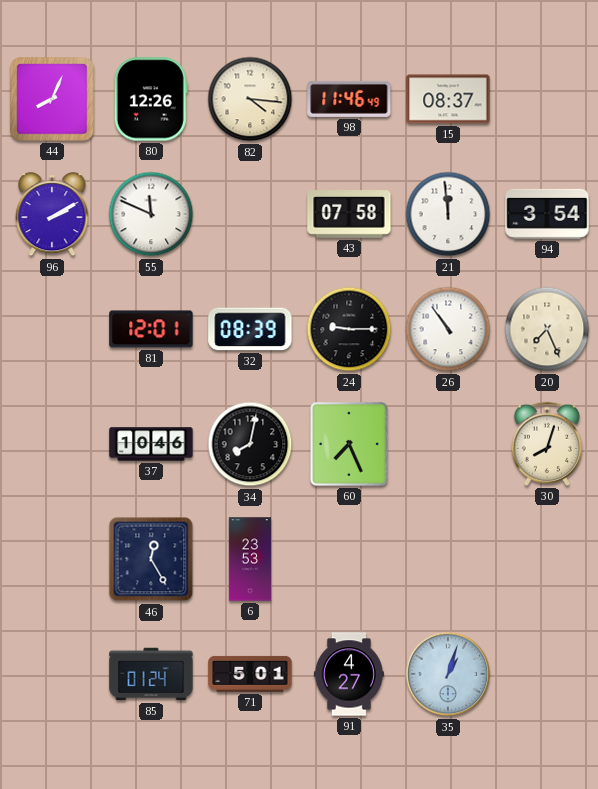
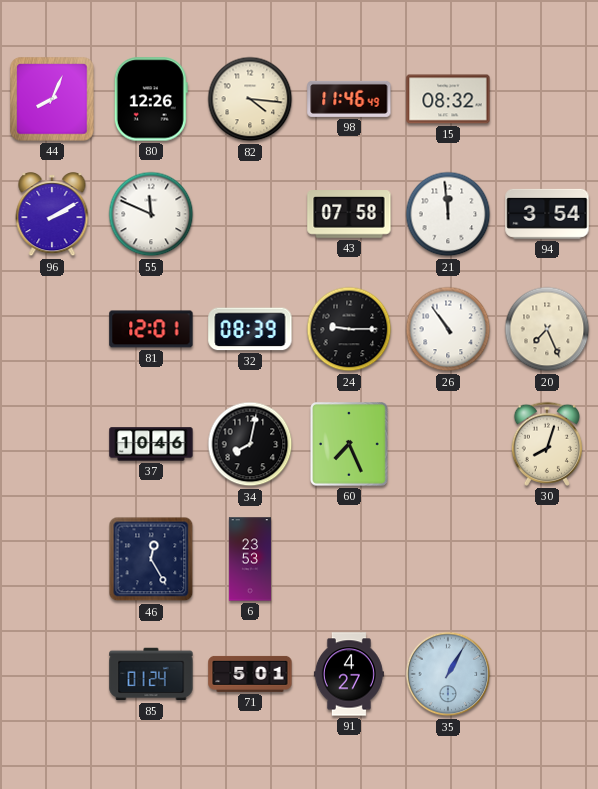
15: 08:37 -> 08:32 (448, 99)
35: 1:03 -> 1:05 (448, 674)
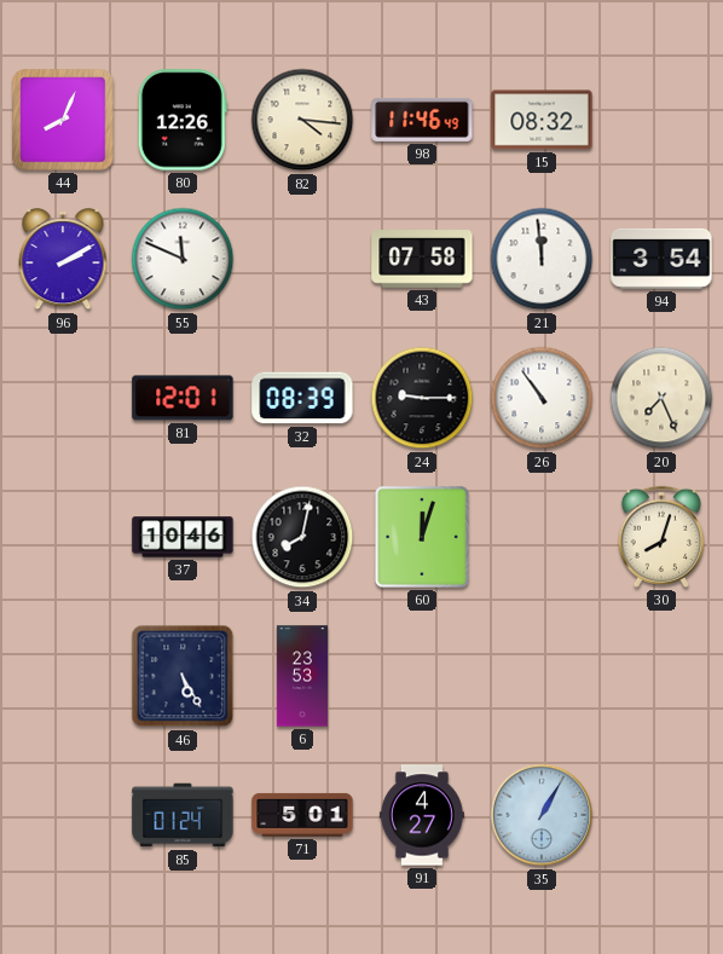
60: 7:26 -> 12:03 (423, 538)
46: 12:25 -> 5:25 (183, 676)
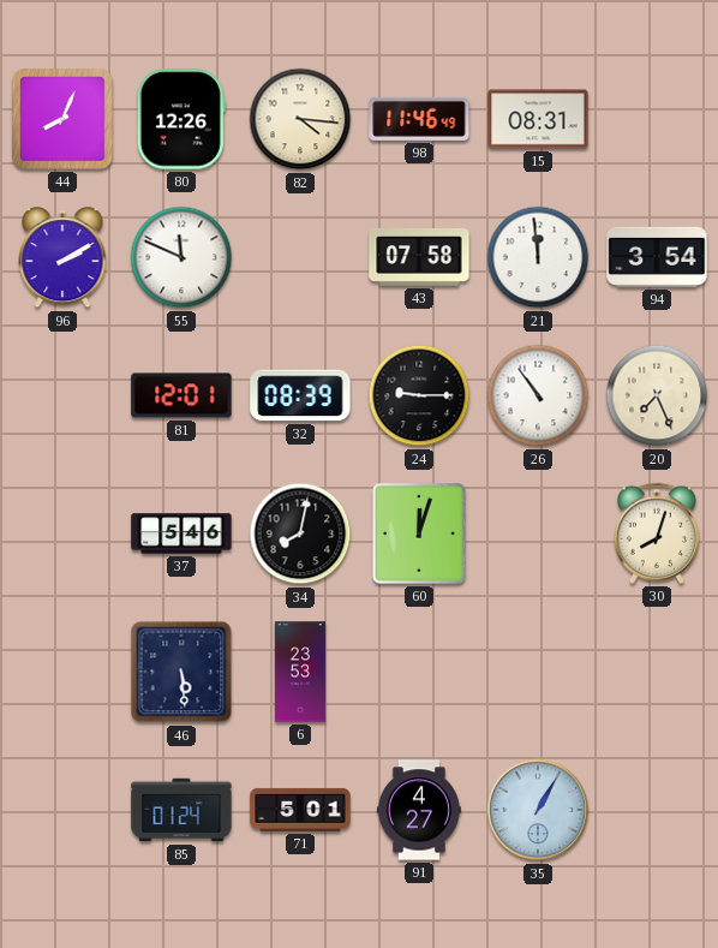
15: 08:32 -> 08:31 (538, 119)
37: 10:46 -> 5:46 (181, 533)
46: 5:25 -> 5:29 (181, 672)
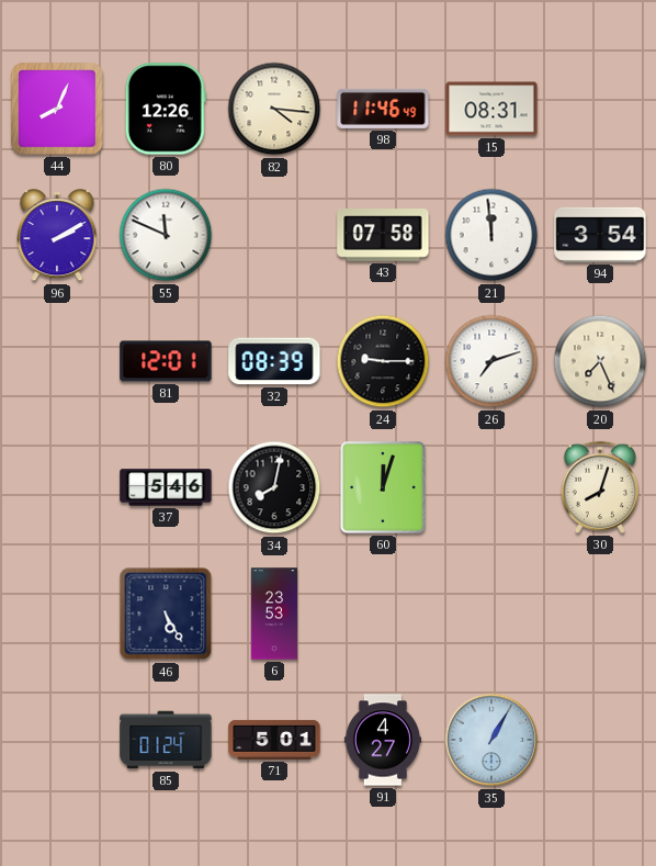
26: 10:54 -> 7:12 (491, 361)
46: 5:29 -> 5:25 (166, 614)
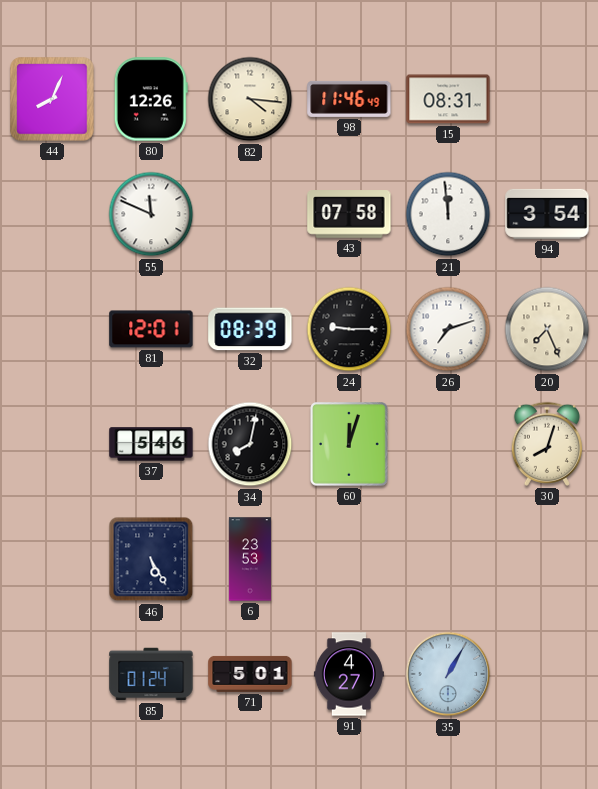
96: 2:10 -> none (57, 236)
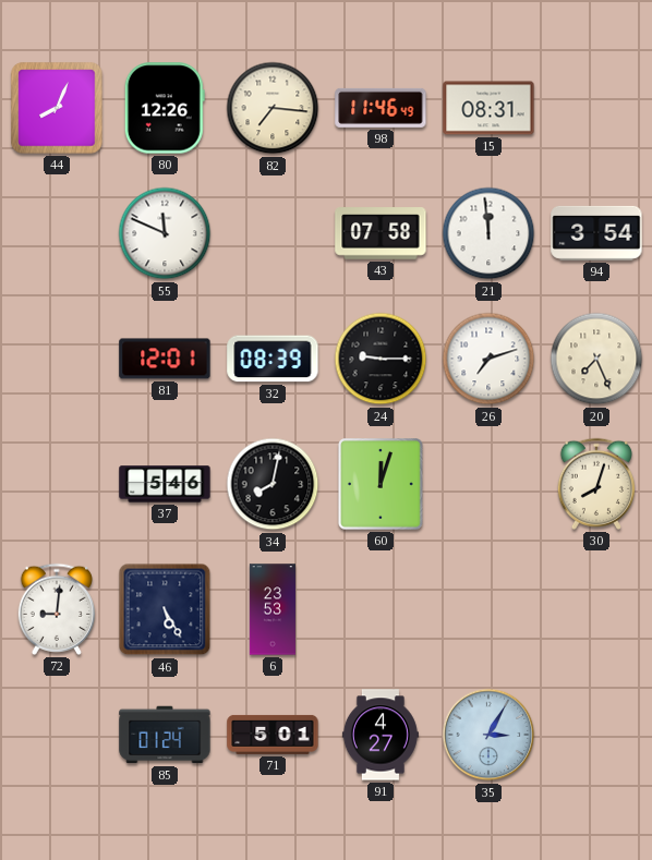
82: 4:16 -> 7:16 (273, 108)
72: none -> 9:01 (57, 609)
35: 1:05 -> 3:05 (488, 735)
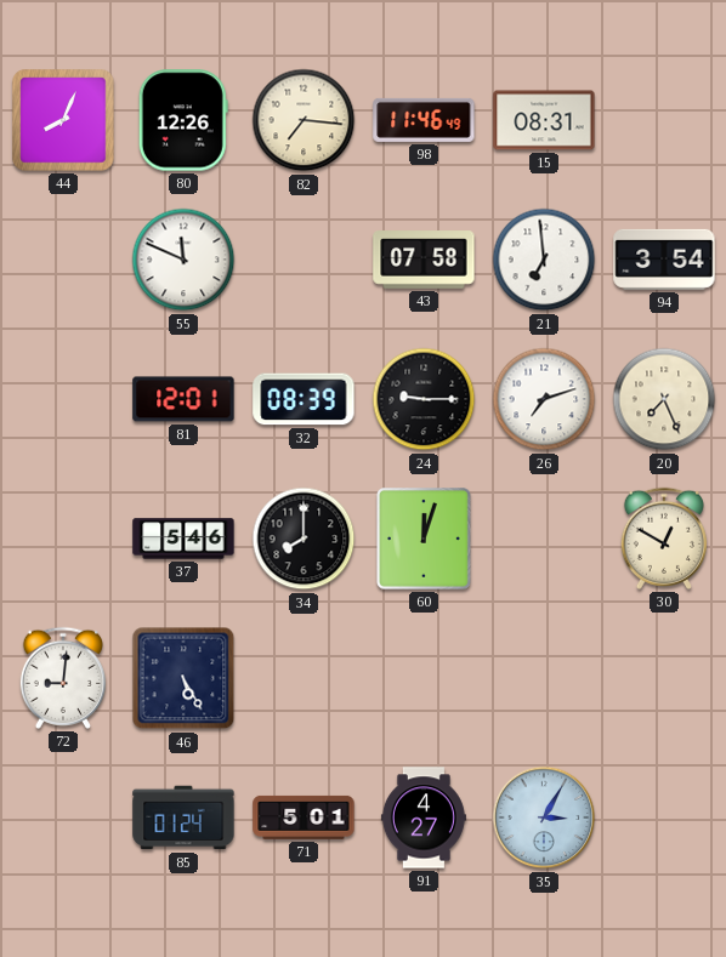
21: 11:59 -> 6:59 (544, 260)
34: 8:02 -> 8:00 (304, 539)
30: 8:03 -> 12:50 (664, 539)
6: 23:53 -> none (271, 609)
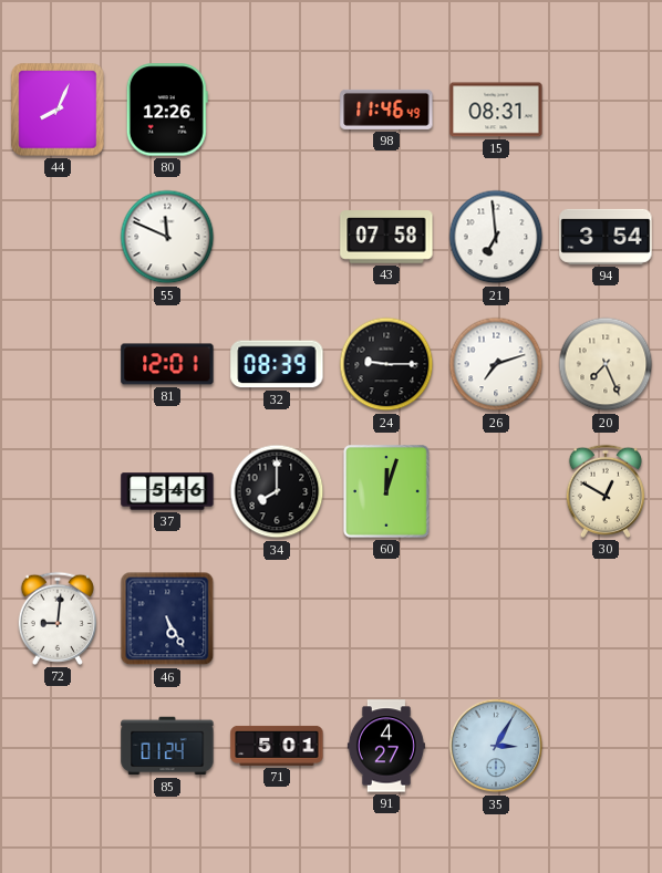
82: 7:16 -> none (304, 120)
